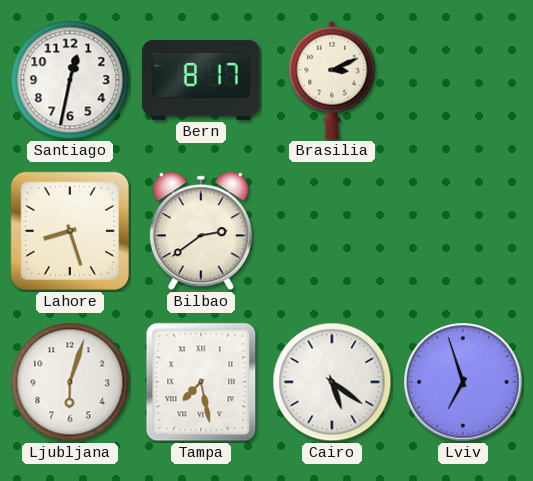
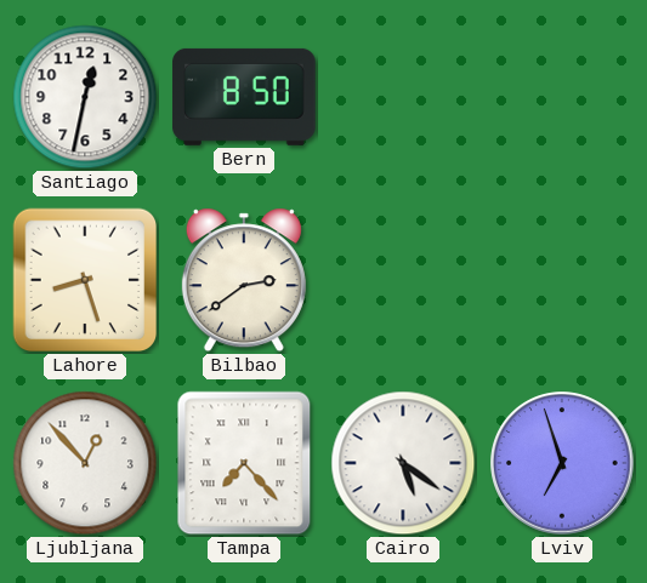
Bern: 8:17 -> 8:50 (244, 97)
Brasilia: 3:11 -> none (332, 80)
Ljubljana: 6:03 -> 12:53 (85, 463)
Tampa: 7:28 -> 7:23 (244, 463)
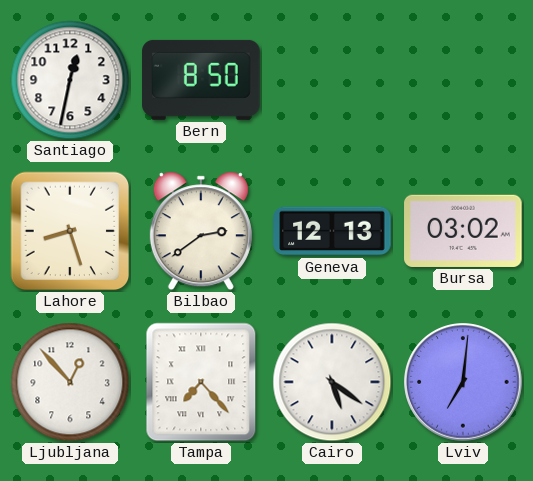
Geneva: none -> 12:13 (332, 231)
Bursa: none -> 03:02 (463, 231)
Lviv: 6:57 -> 7:01 (463, 382)
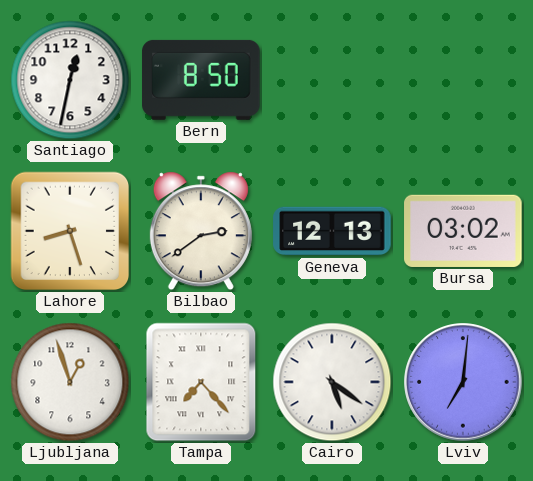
Ljubljana: 12:53 -> 12:57 (70, 382)
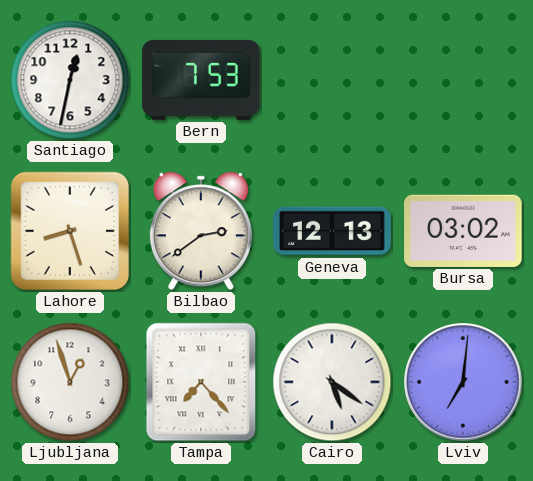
Bern: 8:50 -> 7:53 (201, 80)
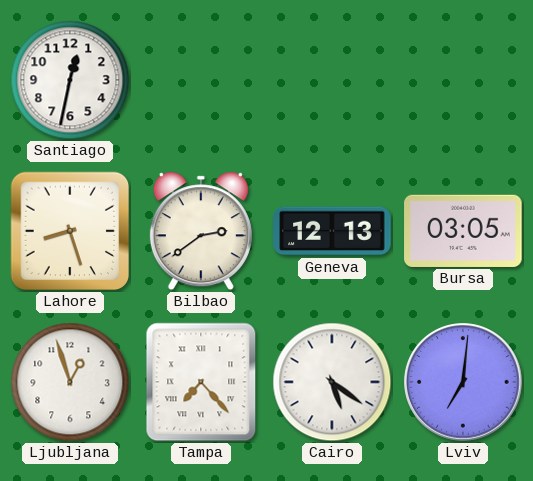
Bern: 7:53 -> none (201, 80)
Bursa: 03:02 -> 03:05 (463, 231)
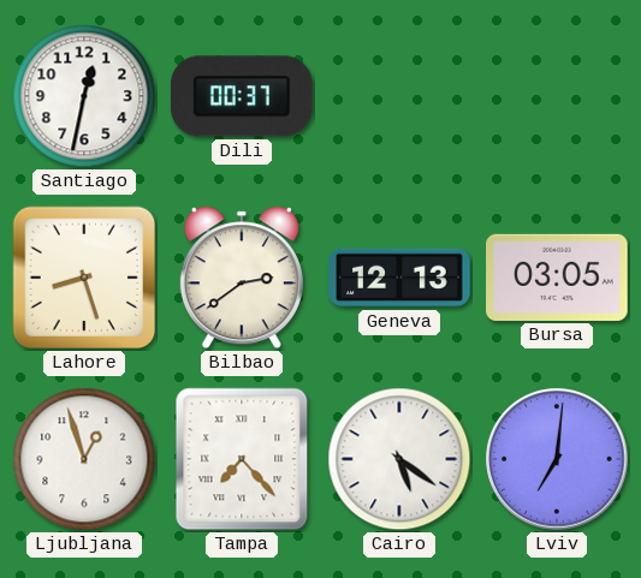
Dili: none -> 00:37 (242, 96)
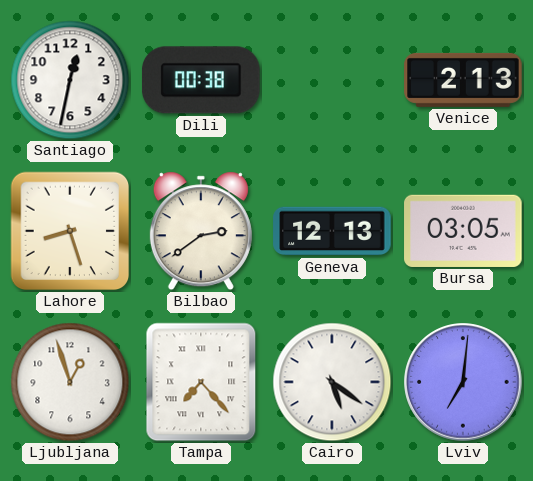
Dili: 00:37 -> 00:38 (201, 80)
Venice: none -> 2:13 (463, 80)
